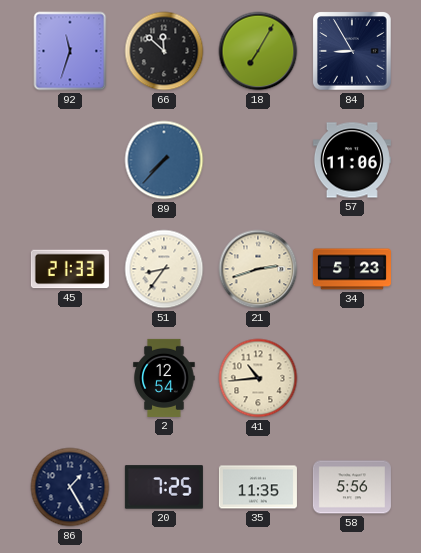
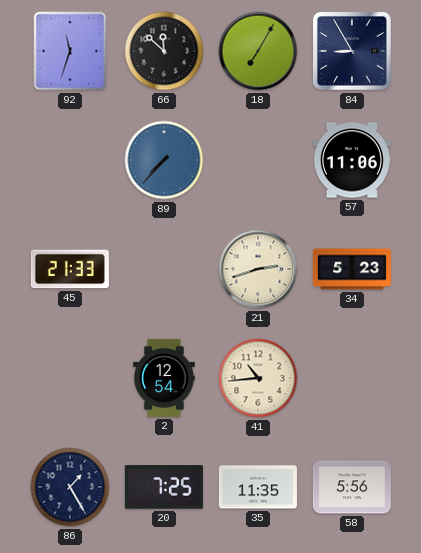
51: 8:36 -> none (164, 269)
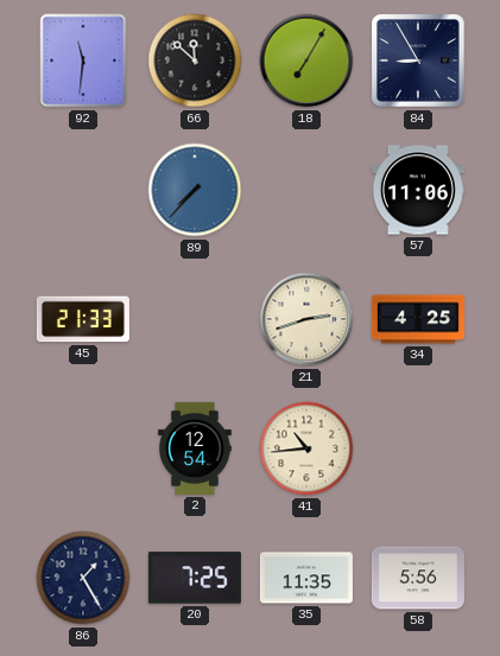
92: 11:33 -> 11:31 (83, 60)
34: 5:23 -> 4:25 (418, 319)
